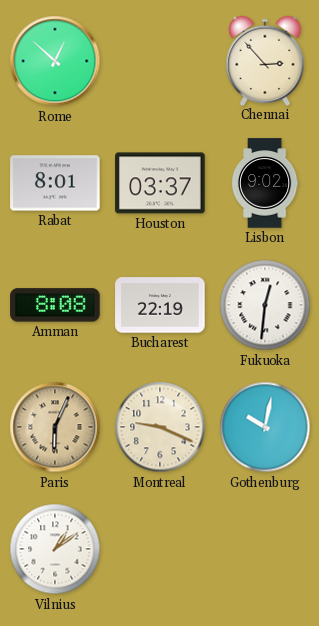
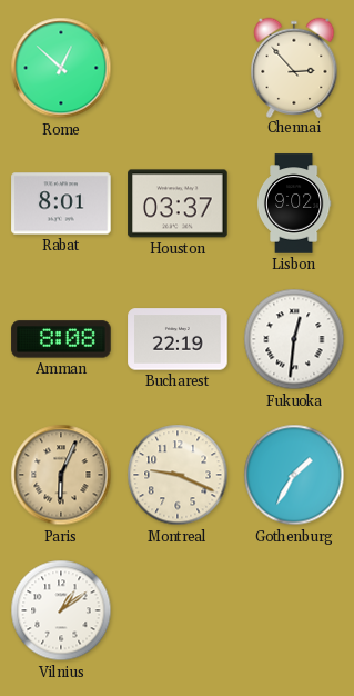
Gothenburg: 10:02 -> 1:35 (294, 475)
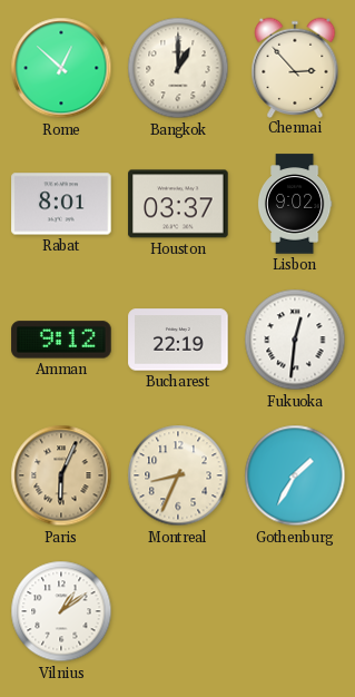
Bangkok: none -> 1:00 (178, 68)
Amman: 8:08 -> 9:12 (61, 340)
Montreal: 9:19 -> 8:34 (178, 475)
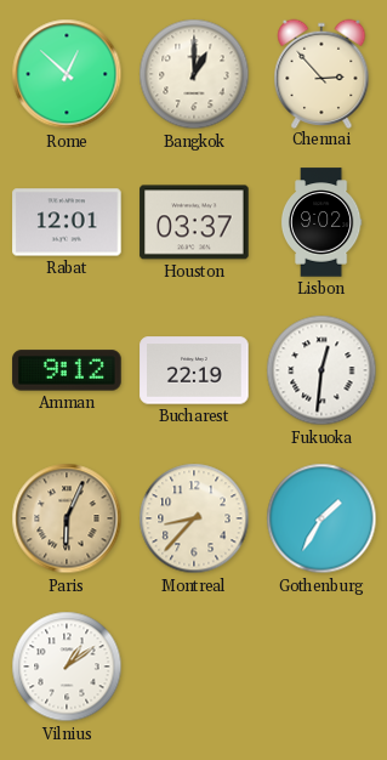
Rabat: 8:01 -> 12:01 (67, 222)
Montreal: 8:34 -> 8:37 (194, 518)
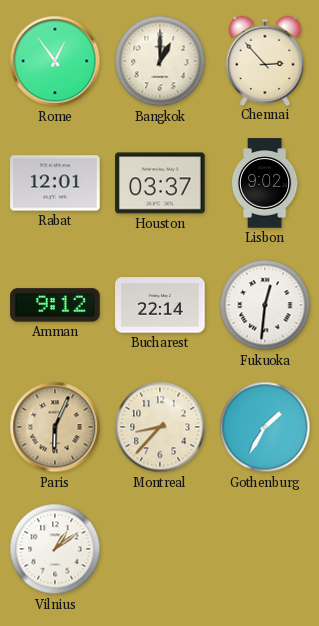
Rome: 12:52 -> 12:54 (55, 61)
Bucharest: 22:19 -> 22:14 (160, 305)
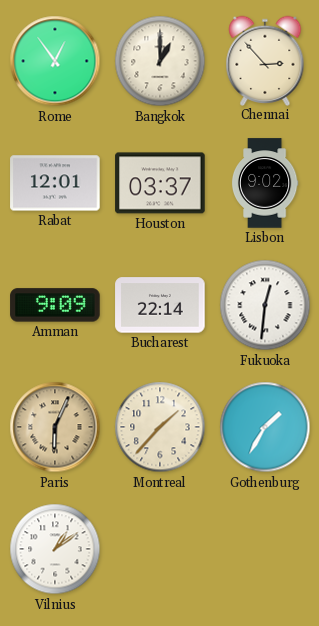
Amman: 9:12 -> 9:09 (55, 305)
Montreal: 8:37 -> 1:37 (160, 427)
